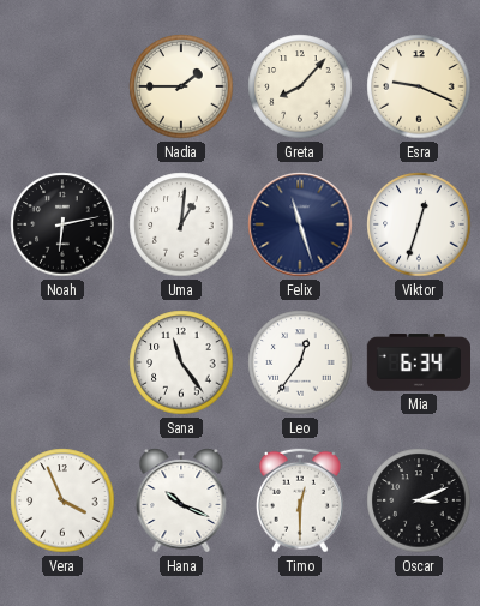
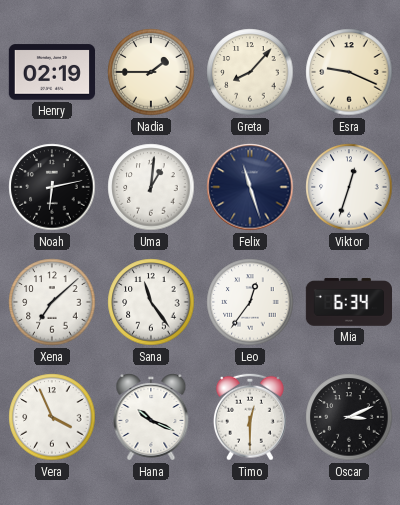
Henry: none -> 02:19 (51, 72)
Xena: none -> 7:08 (52, 302)
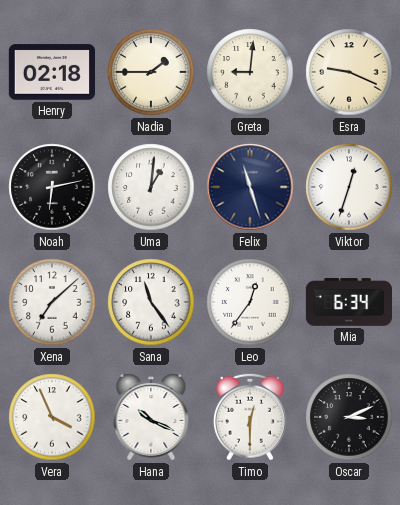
Henry: 02:19 -> 02:18 (51, 72)
Greta: 8:07 -> 9:01 (250, 72)
